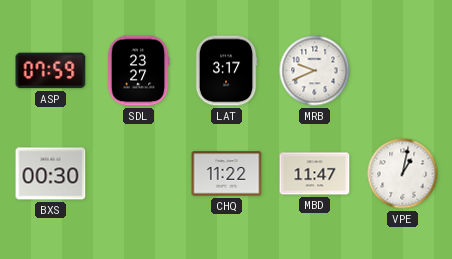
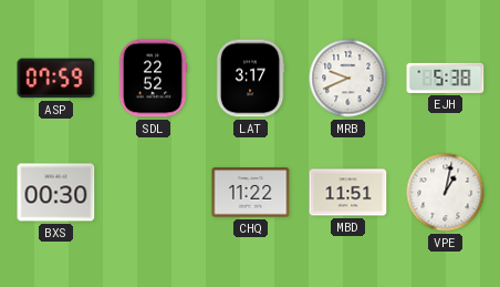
SDL: 23:27 -> 22:52 (153, 79)
EJH: none -> 5:38 (446, 78)
MBD: 11:47 -> 11:51 (348, 193)
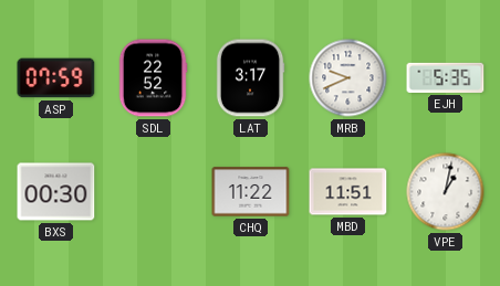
EJH: 5:38 -> 5:35 (446, 77)
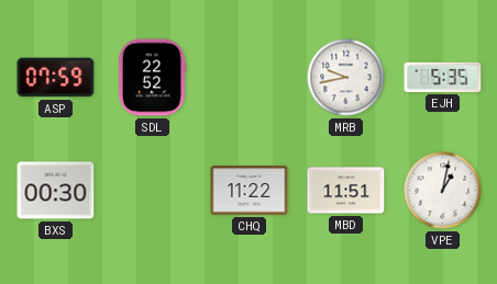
LAT: 3:17 -> none (250, 78)
MRB: 9:41 -> 9:43 (346, 78)
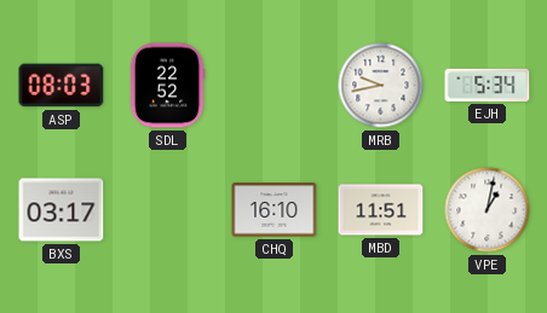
ASP: 07:59 -> 08:03 (62, 86)
EJH: 5:35 -> 5:34 (488, 85)
BXS: 00:30 -> 03:17 (62, 210)
CHQ: 11:22 -> 16:10 (275, 210)
